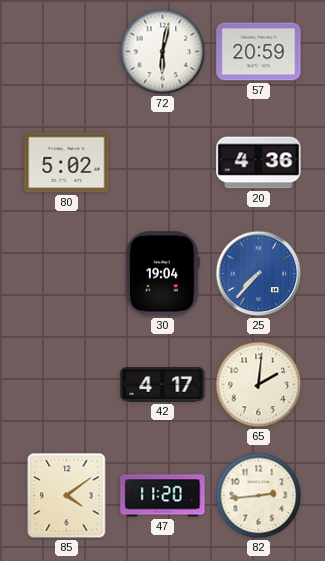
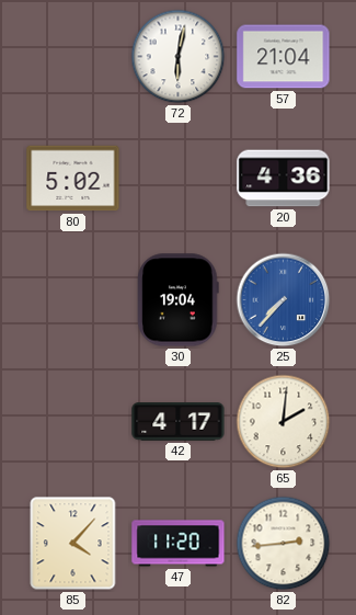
57: 20:59 -> 21:04 (284, 57)
85: 4:09 -> 4:07 (73, 544)
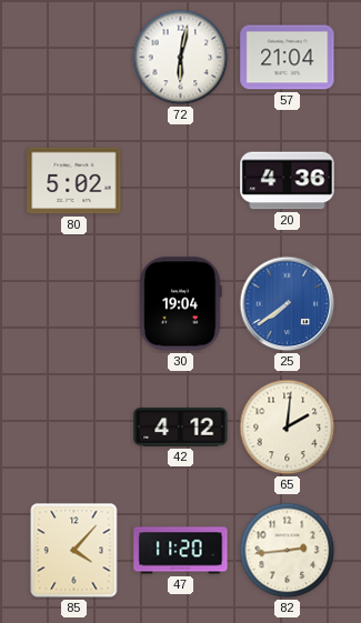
25: 7:37 -> 7:39 (288, 304)
42: 4:17 -> 4:12 (181, 428)
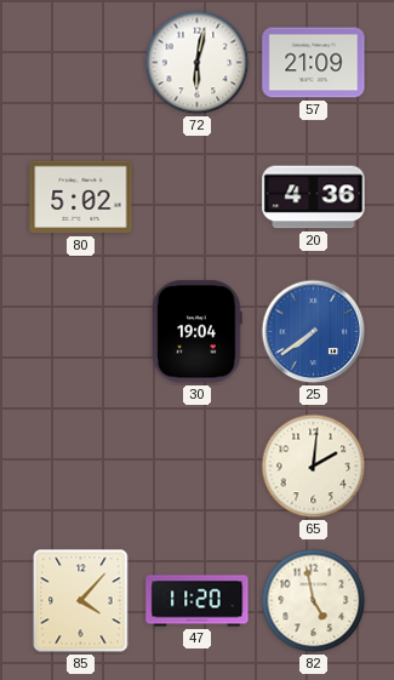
57: 21:04 -> 21:09 (314, 63)
42: 4:12 -> none (181, 428)
82: 2:44 -> 4:58 (314, 601)
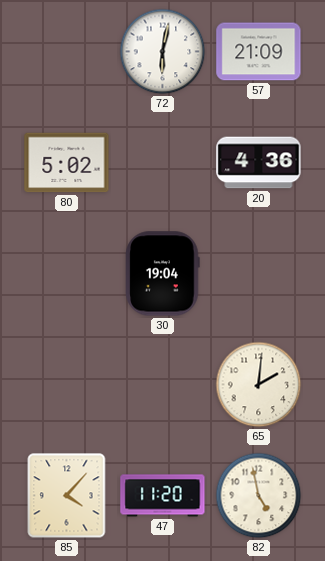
25: 7:39 -> none (314, 332)
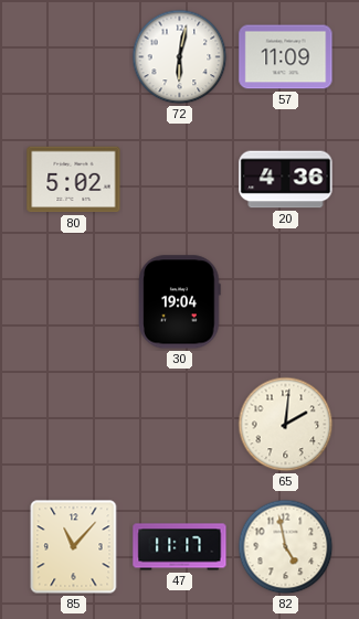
57: 21:09 -> 11:09 (286, 57)
85: 4:07 -> 11:07 (74, 547)
47: 11:20 -> 11:17 (180, 547)
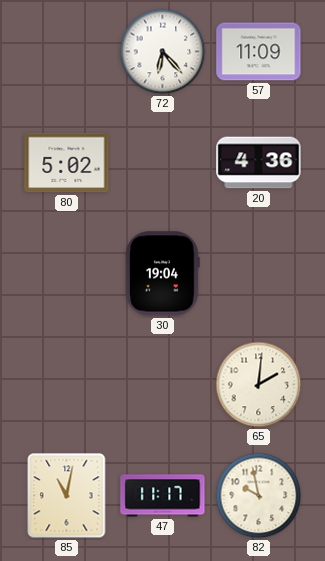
72: 6:02 -> 6:23 (163, 52)
85: 11:07 -> 11:02 (67, 496)
82: 4:58 -> 9:58 (259, 496)
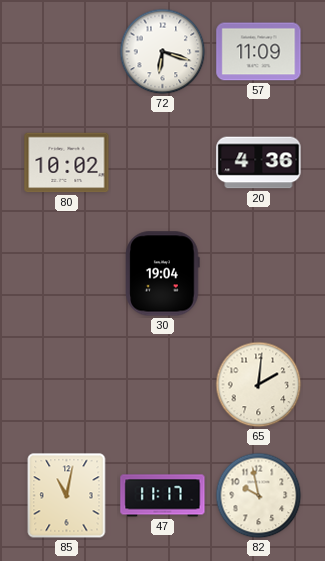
72: 6:23 -> 6:18 (163, 52)
80: 5:02 -> 10:02 (67, 163)
